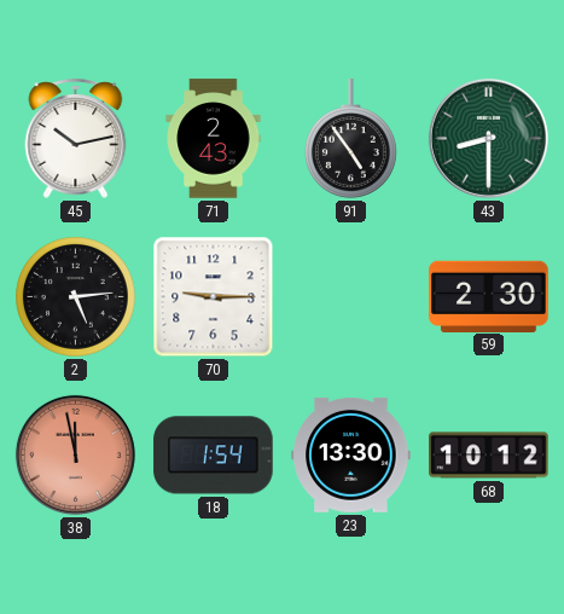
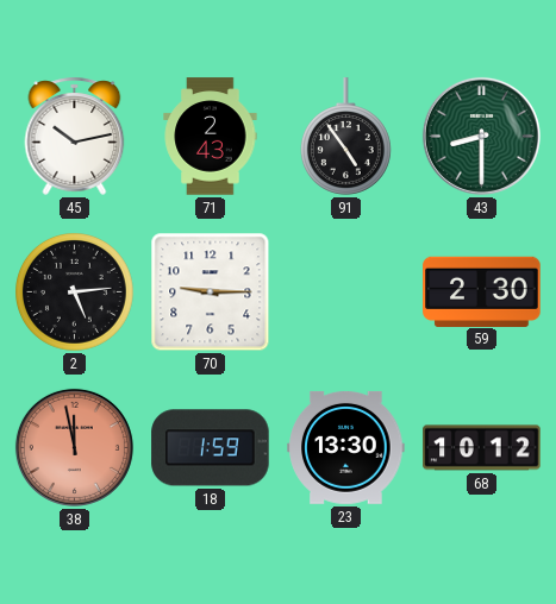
18: 1:54 -> 1:59 (211, 448)
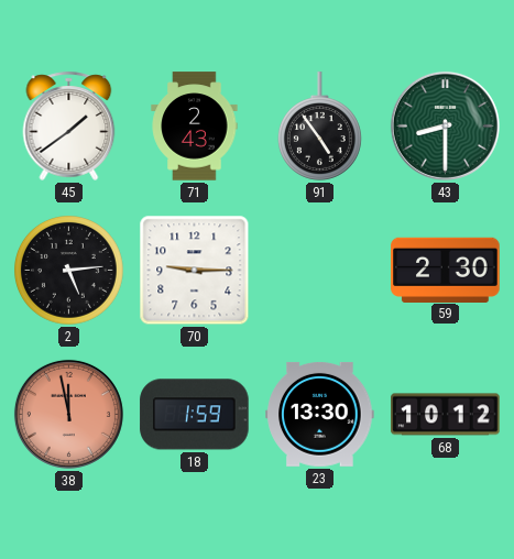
45: 10:13 -> 1:39 (69, 125)
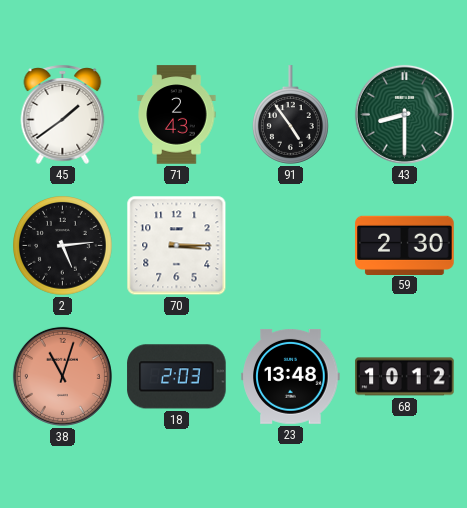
70: 9:15 -> 3:15 (177, 246)
38: 11:58 -> 11:03 (62, 376)
18: 1:59 -> 2:03 (177, 377)
23: 13:30 -> 13:48 (291, 376)
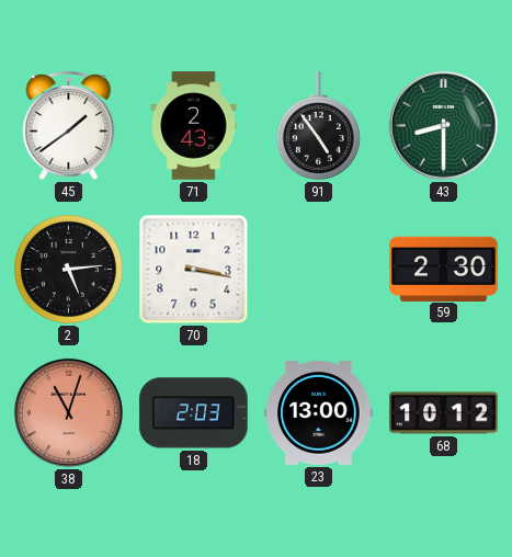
70: 3:15 -> 3:17 (194, 270)
23: 13:48 -> 13:00 (319, 412)
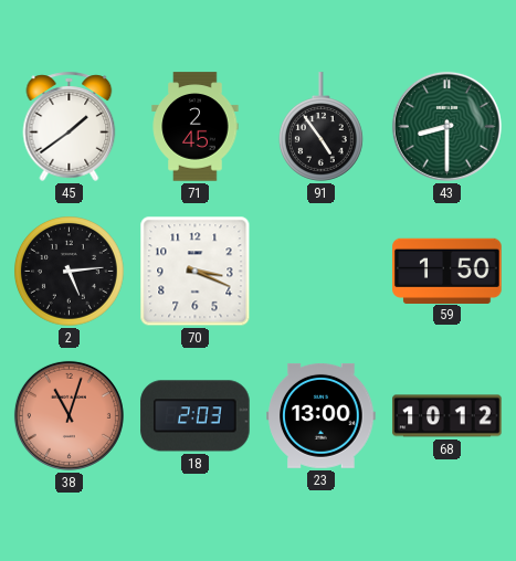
71: 2:43 -> 2:45 (196, 127)
70: 3:17 -> 3:19 (196, 272)
59: 2:30 -> 1:50 (447, 271)
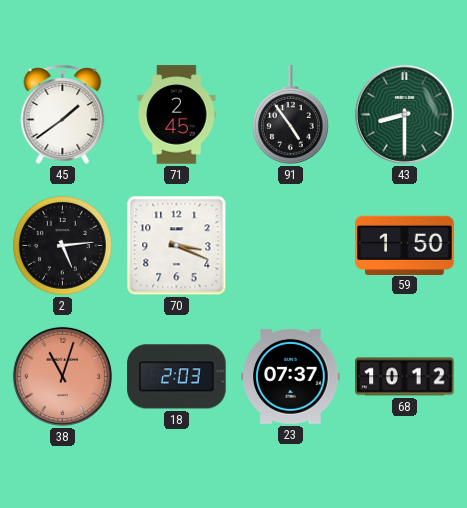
23: 13:00 -> 07:37 (291, 376)
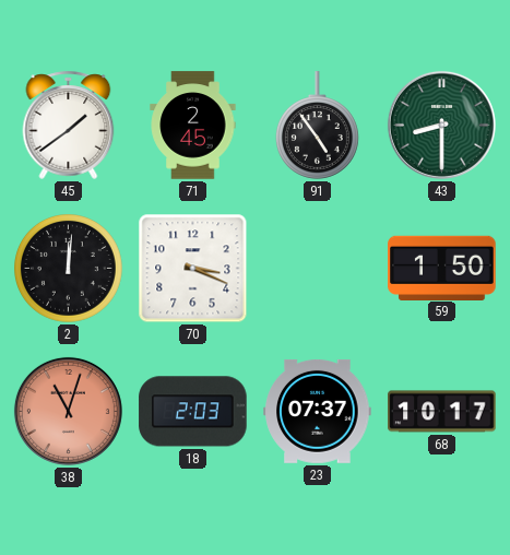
2: 5:14 -> 12:01 (69, 269)
68: 10:12 -> 10:17 (442, 412)
